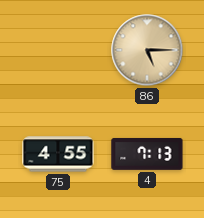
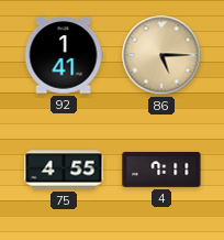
92: none -> 1:41 (64, 55)
4: 7:13 -> 7:11 (161, 170)
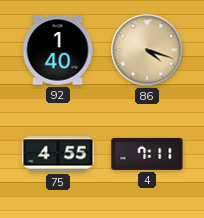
92: 1:41 -> 1:40 (58, 50)
86: 5:15 -> 4:18 (147, 50)
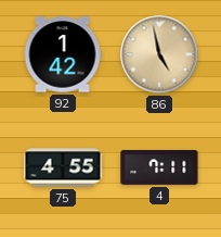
92: 1:40 -> 1:42 (63, 54)
86: 4:18 -> 4:58 (159, 54)
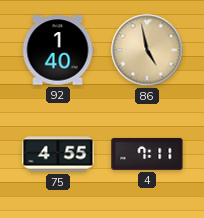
92: 1:42 -> 1:40 (58, 50)
